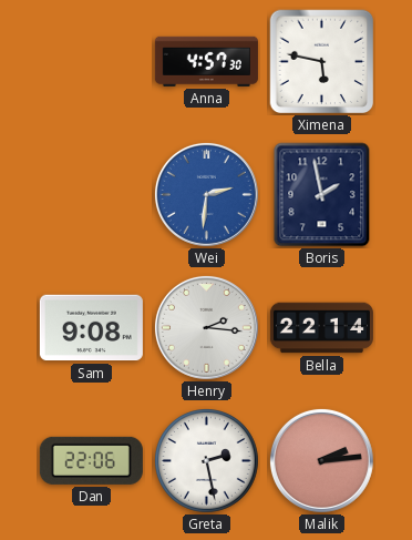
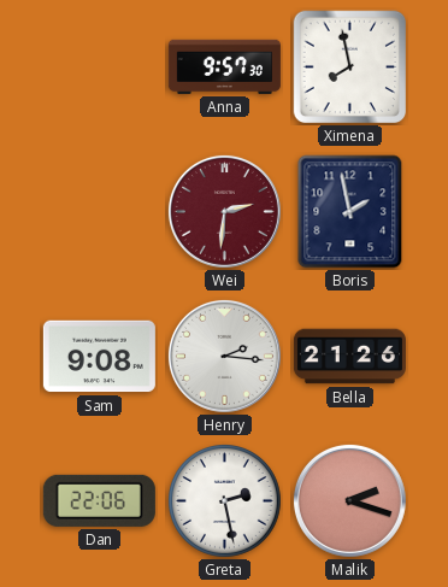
Anna: 4:57 -> 9:57 (224, 66)
Ximena: 5:47 -> 7:58 (350, 67)
Wei dial: blue -> burgundy (224, 211)
Bella: 22:14 -> 21:26 (349, 357)
Malik: 2:14 -> 2:18 (349, 500)
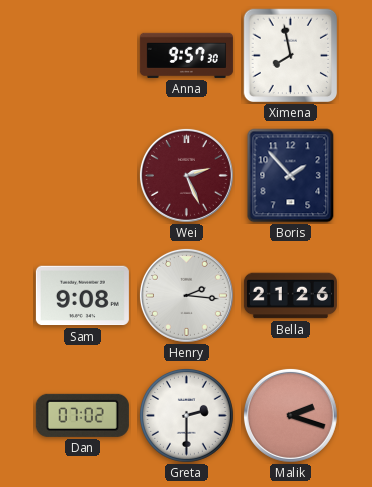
Wei: 2:31 -> 2:26 (186, 175)
Boris: 1:58 -> 1:53 (291, 176)
Dan: 22:06 -> 07:02 (82, 415)
Greta: 2:28 -> 2:30 (187, 416)
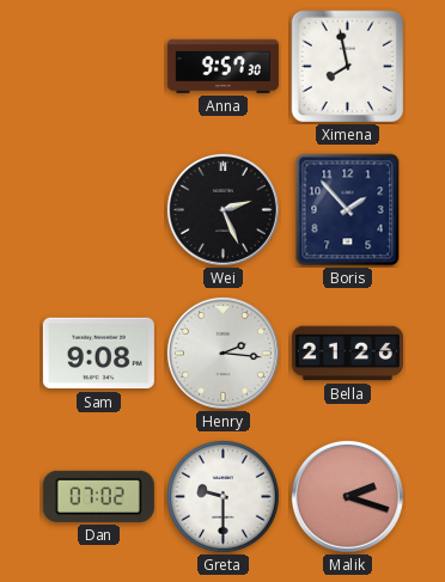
Wei dial: burgundy -> black (222, 209)
Greta: 2:30 -> 9:30 (224, 497)
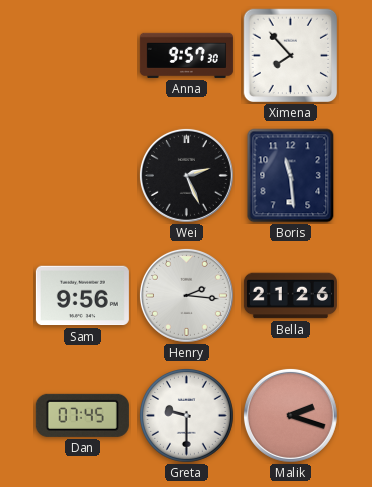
Ximena: 7:58 -> 7:53 (291, 56)
Boris: 1:53 -> 11:29 (291, 176)
Sam: 9:08 -> 9:56 (82, 296)
Dan: 07:02 -> 07:45 (82, 415)
